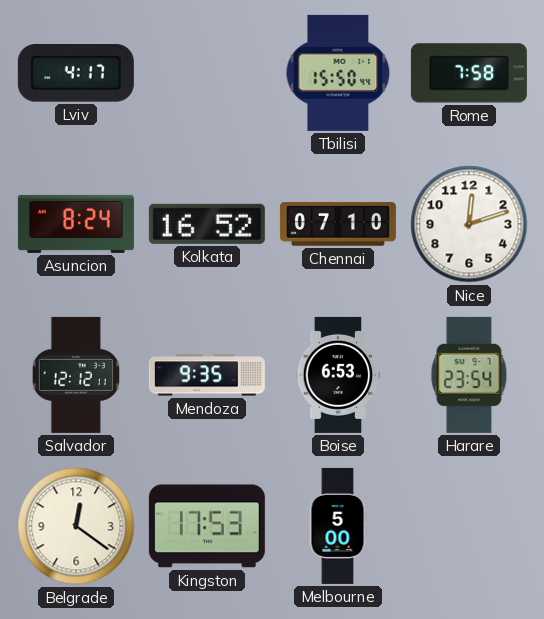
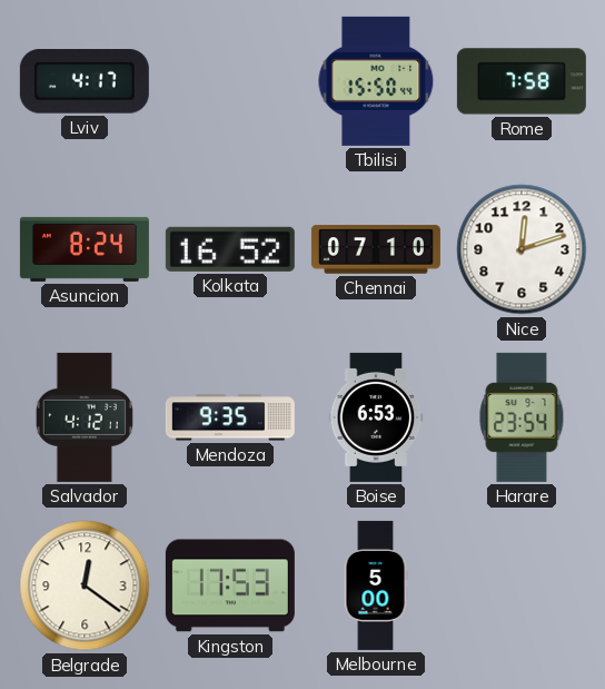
Salvador: 12:12 -> 4:12 (85, 417)
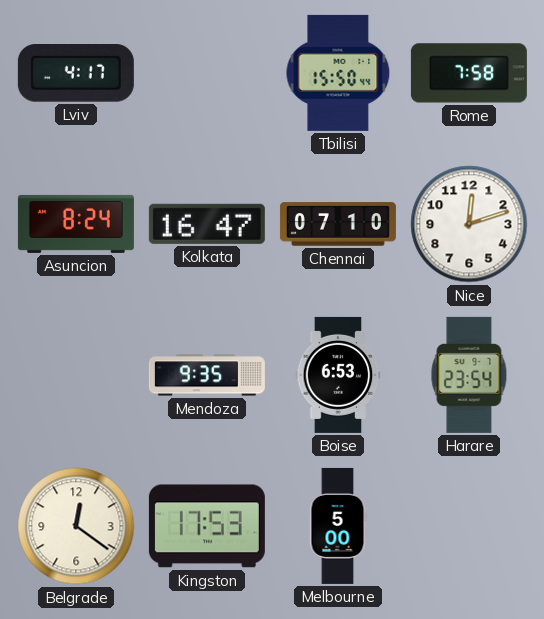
Kolkata: 16:52 -> 16:47 (207, 224)
Salvador: 4:12 -> none (85, 417)
